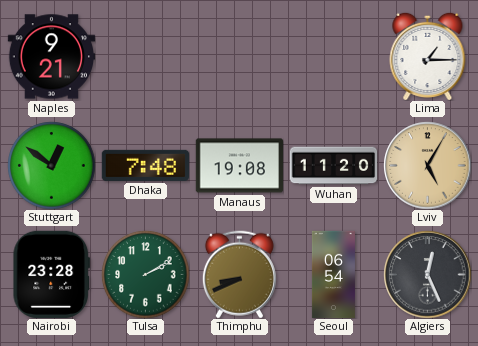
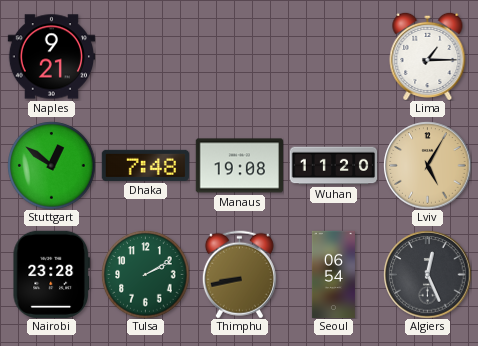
Thimphu: 8:41 -> 8:43 (239, 274)
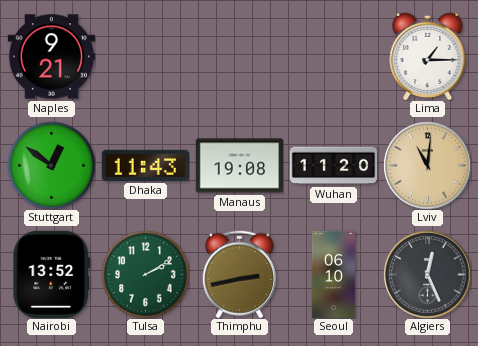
Dhaka: 7:48 -> 11:43 (145, 165)
Lviv: 5:05 -> 11:01 (427, 165)
Nairobi: 23:28 -> 13:52 (51, 274)
Thimphu: 8:43 -> 2:43 (239, 274)
Seoul: 06:54 -> 06:10 (333, 274)
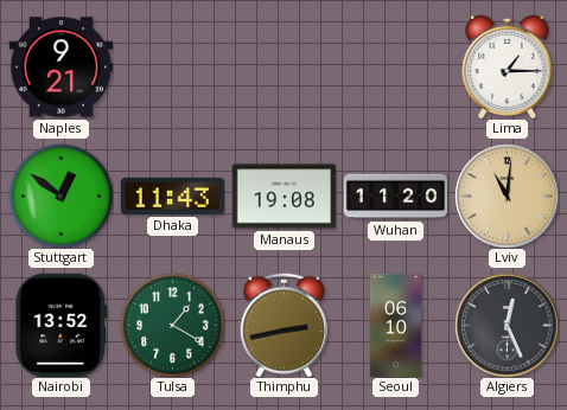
Tulsa: 2:10 -> 1:20 (172, 325)
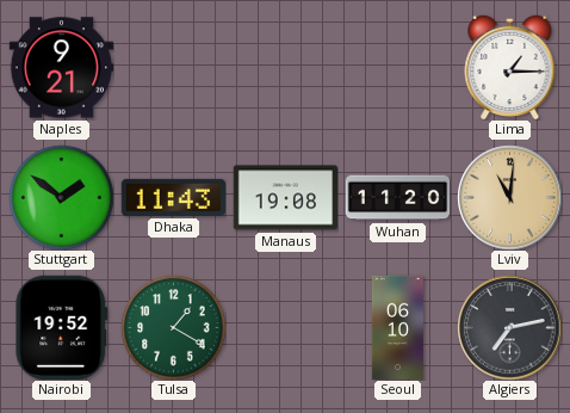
Stuttgart: 12:51 -> 1:51 (61, 197)
Nairobi: 13:52 -> 19:52 (61, 327)
Thimphu: 2:43 -> none (283, 325)
Algiers: 12:26 -> 7:13 (509, 327)
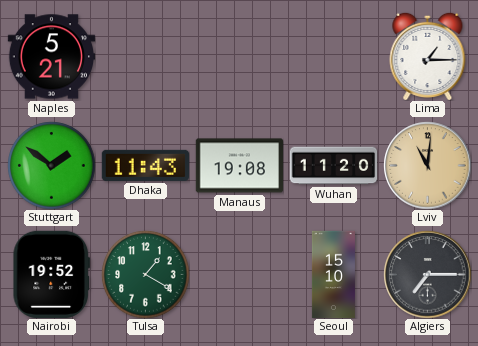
Naples: 9:21 -> 5:21 (51, 57)
Seoul: 06:10 -> 15:10 (333, 274)
Algiers: 7:13 -> 7:15 (427, 274)
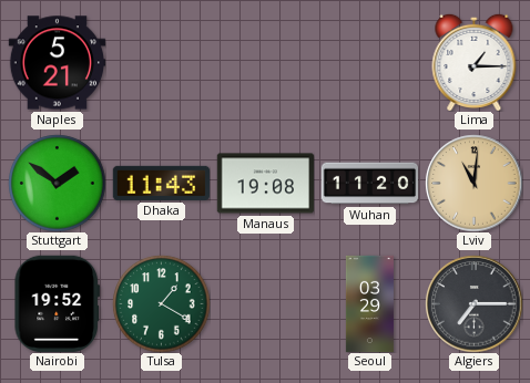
Seoul: 15:10 -> 03:29 (369, 303)
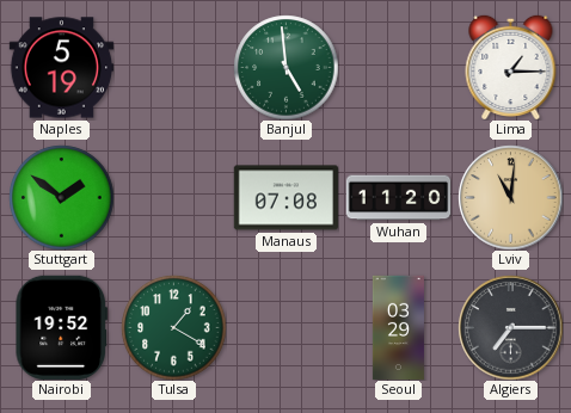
Naples: 5:21 -> 5:19 (61, 68)
Banjul: none -> 4:59 (285, 67)
Dhaka: 11:43 -> none (161, 183)
Manaus: 19:08 -> 07:08 (285, 198)
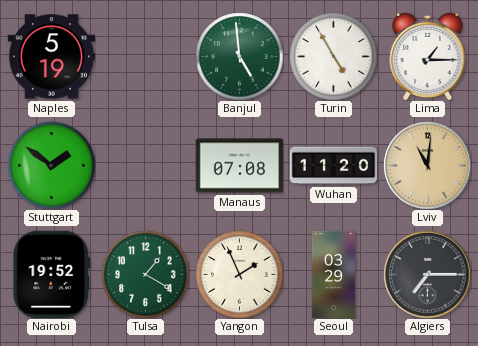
Turin: none -> 4:55 (333, 56)
Yangon: none -> 1:56 (239, 274)
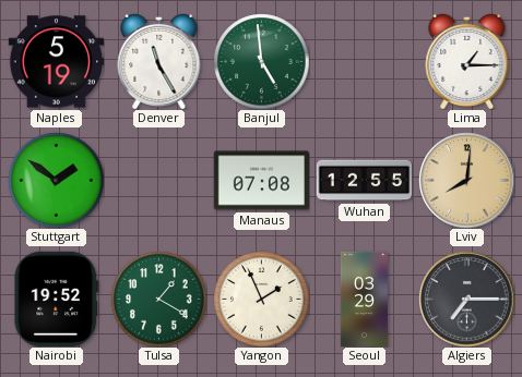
Denver: none -> 11:25 (159, 61)
Turin: 4:55 -> none (333, 56)
Wuhan: 11:20 -> 12:55 (364, 181)
Lviv: 11:01 -> 8:01 (466, 180)
